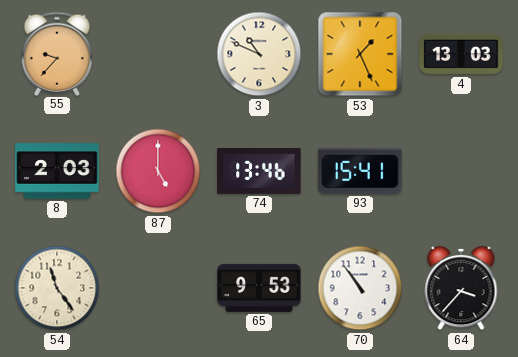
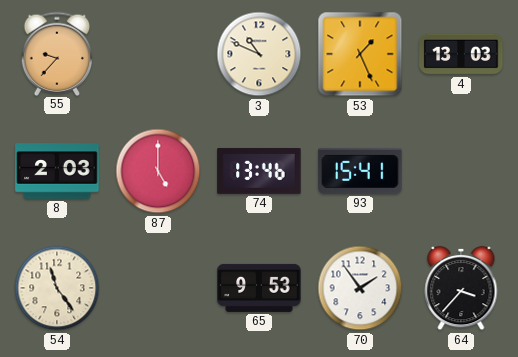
70: 10:54 -> 1:54 (360, 288)
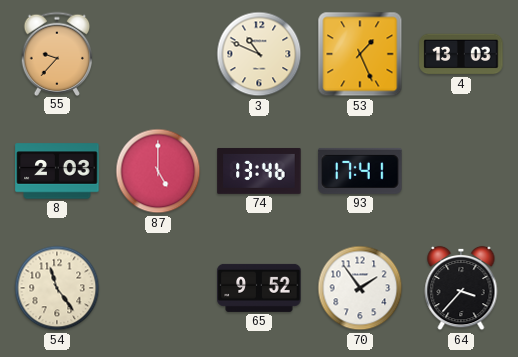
93: 15:41 -> 17:41 (360, 171)
65: 9:53 -> 9:52 (259, 288)
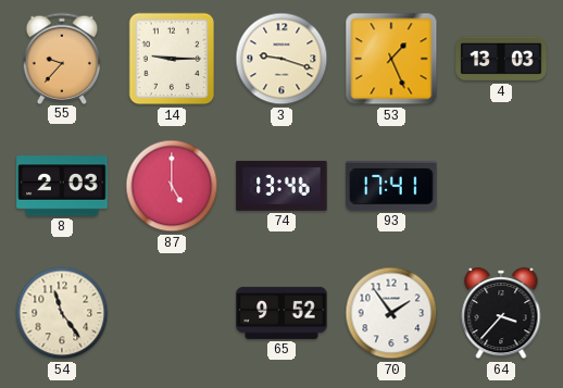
14: none -> 9:15 (172, 59)
3: 10:49 -> 9:18 (281, 59)
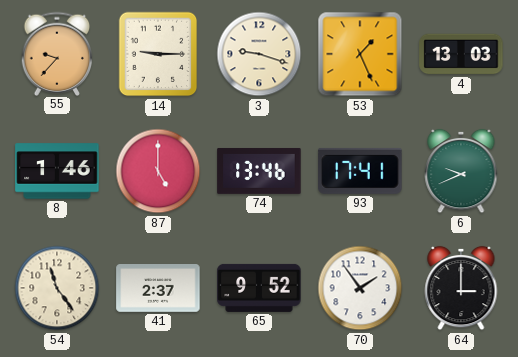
8: 2:03 -> 1:46 (57, 171)
6: none -> 9:41 (461, 171)
41: none -> 2:37 (158, 289)
64: 3:37 -> 3:00 (461, 288)
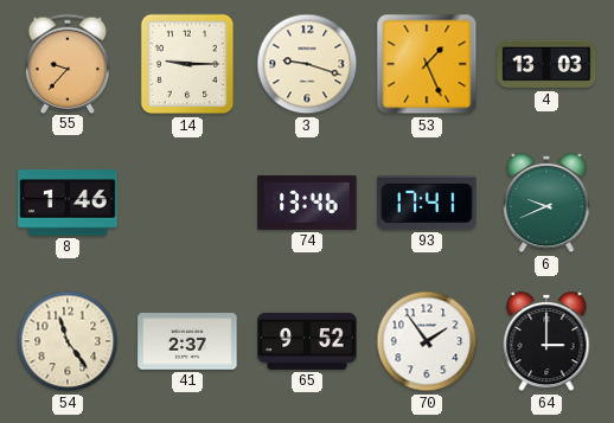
87: 5:00 -> none (158, 171)
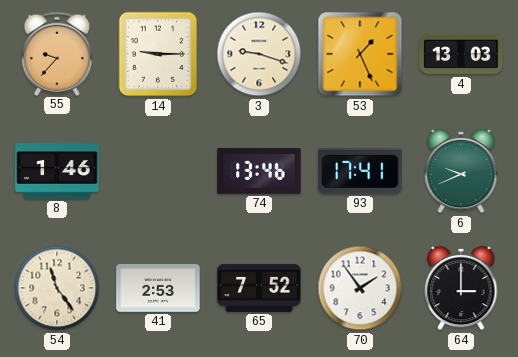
41: 2:37 -> 2:53 (158, 289)
65: 9:52 -> 7:52 (259, 288)
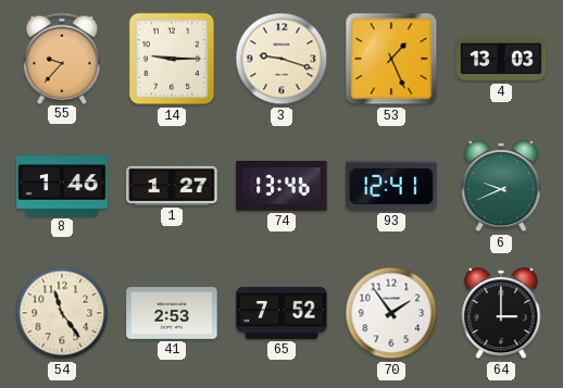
1: none -> 1:27 (172, 186)
93: 17:41 -> 12:41 (391, 186)
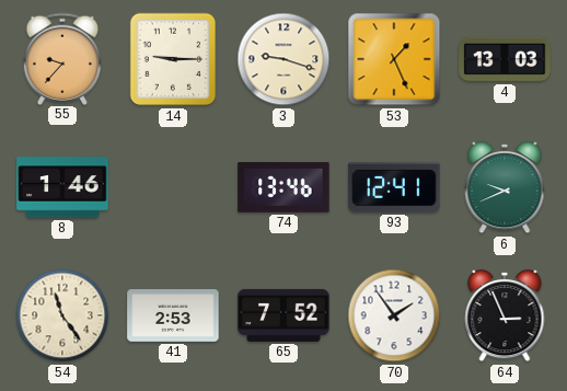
1: 1:27 -> none (172, 186)
64: 3:00 -> 2:56 (505, 315)
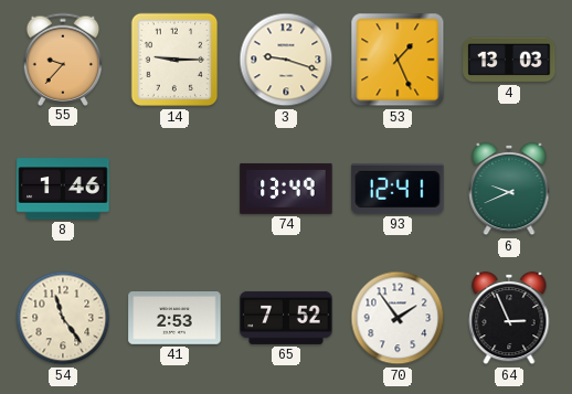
74: 13:46 -> 13:49 (286, 189)
